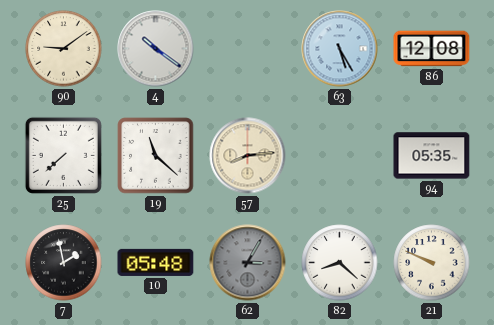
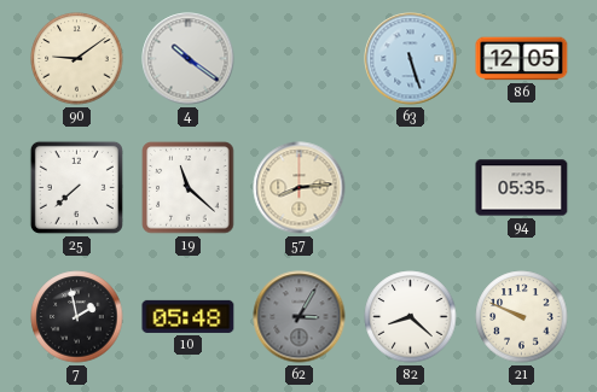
63: 5:25 -> 5:27 (411, 59)
86: 12:08 -> 12:05 (522, 59)
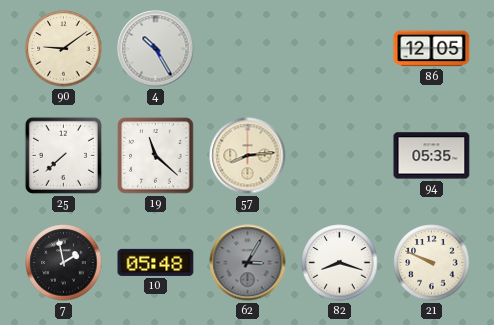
4: 10:21 -> 10:25 (156, 49)
63: 5:27 -> none (411, 59)
82: 8:22 -> 8:18 (340, 263)
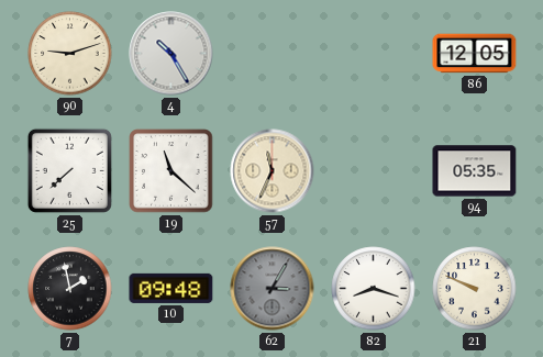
90: 9:09 -> 9:12 (70, 54)
57: 8:14 -> 11:34 (273, 171)
10: 05:48 -> 09:48 (171, 288)
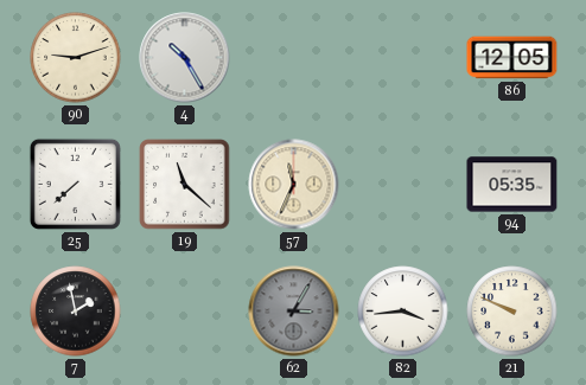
10: 09:48 -> none (171, 288)
82: 8:18 -> 3:44 (403, 312)
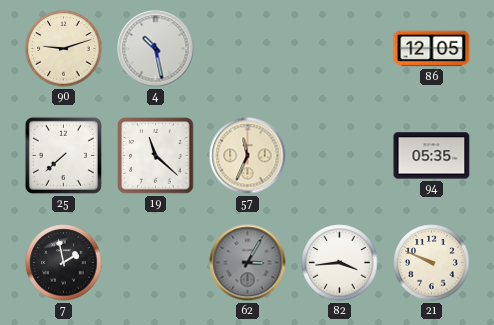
4: 10:25 -> 10:28 (156, 49)
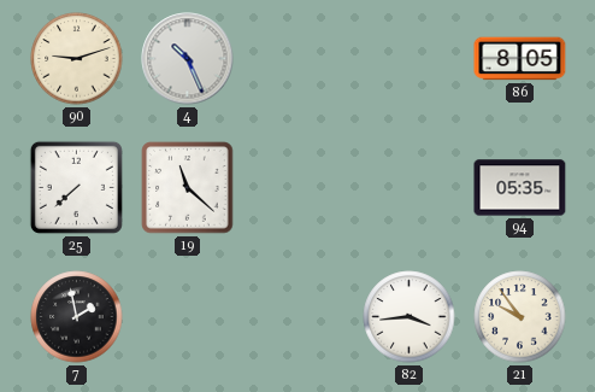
4: 10:28 -> 10:26 (188, 59)
86: 12:05 -> 8:05 (520, 59)
57: 11:34 -> none (248, 156)
62: 3:05 -> none (248, 263)
21: 9:49 -> 9:54 (520, 317)
